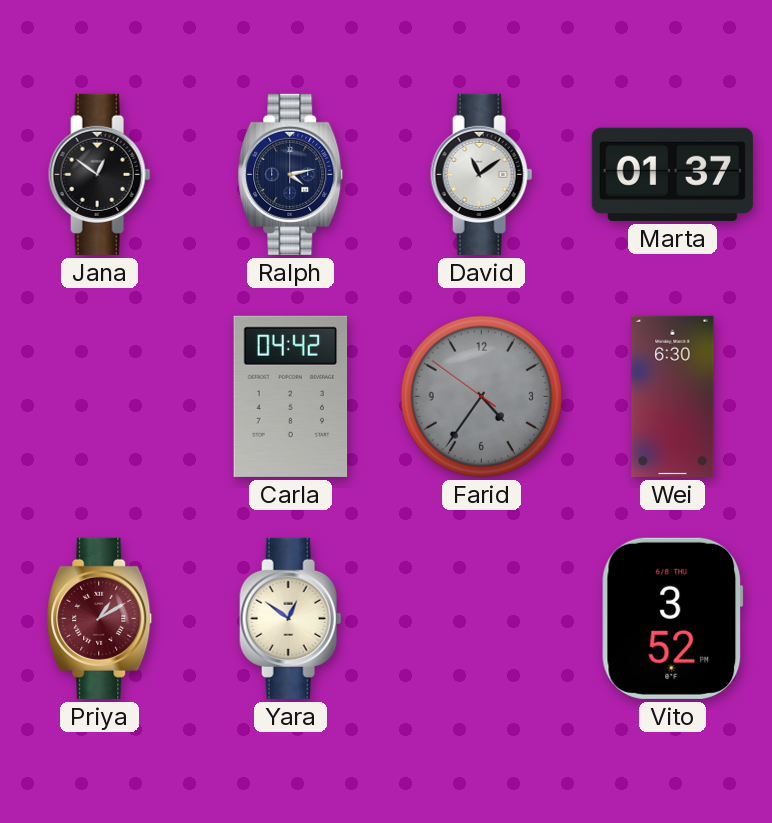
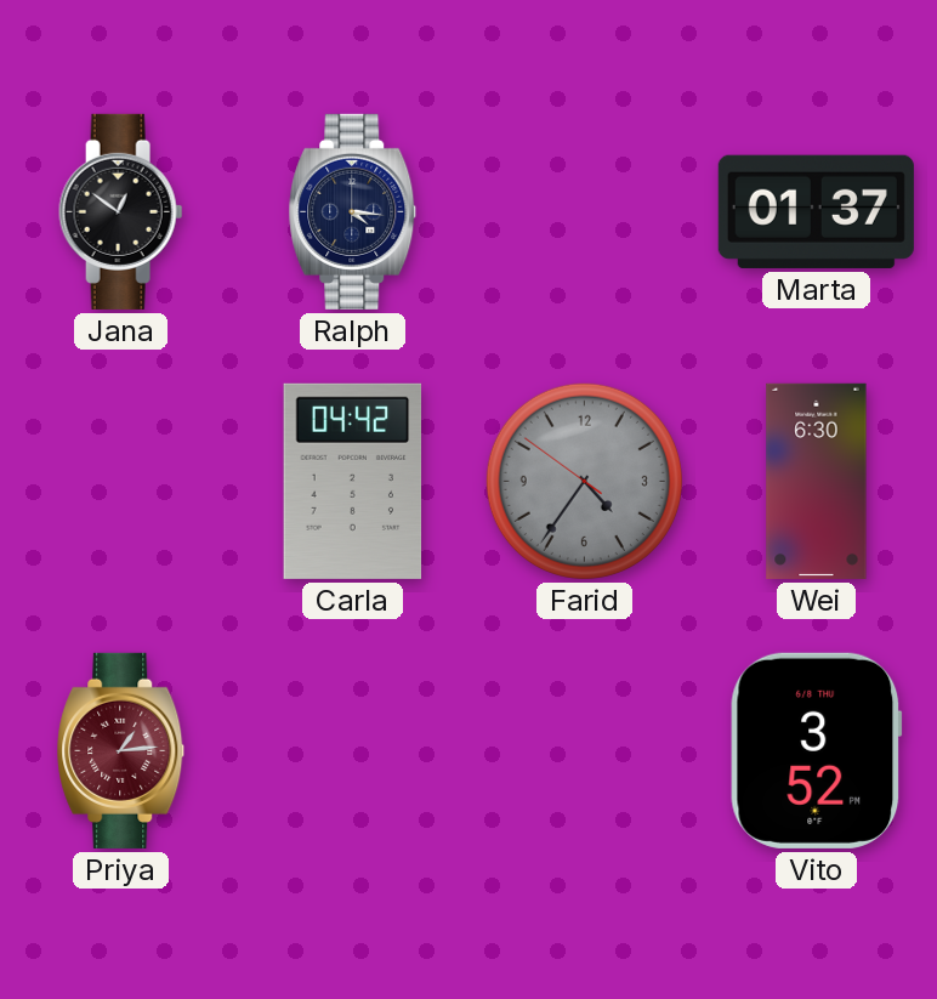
Ralph: 4:13 -> 4:16 (353, 211)
David: 11:09 -> none (482, 174)
Priya: 1:10 -> 1:14 (121, 750)
Yara: 12:51 -> none (291, 618)
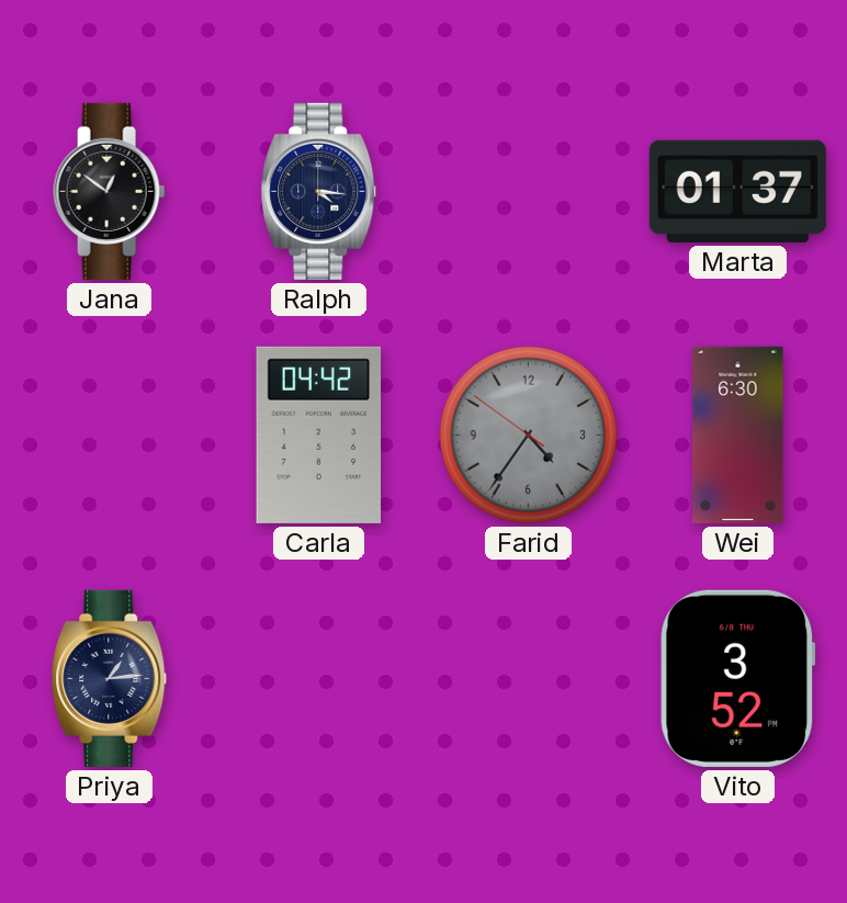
Priya dial: burgundy -> navy (110, 678)
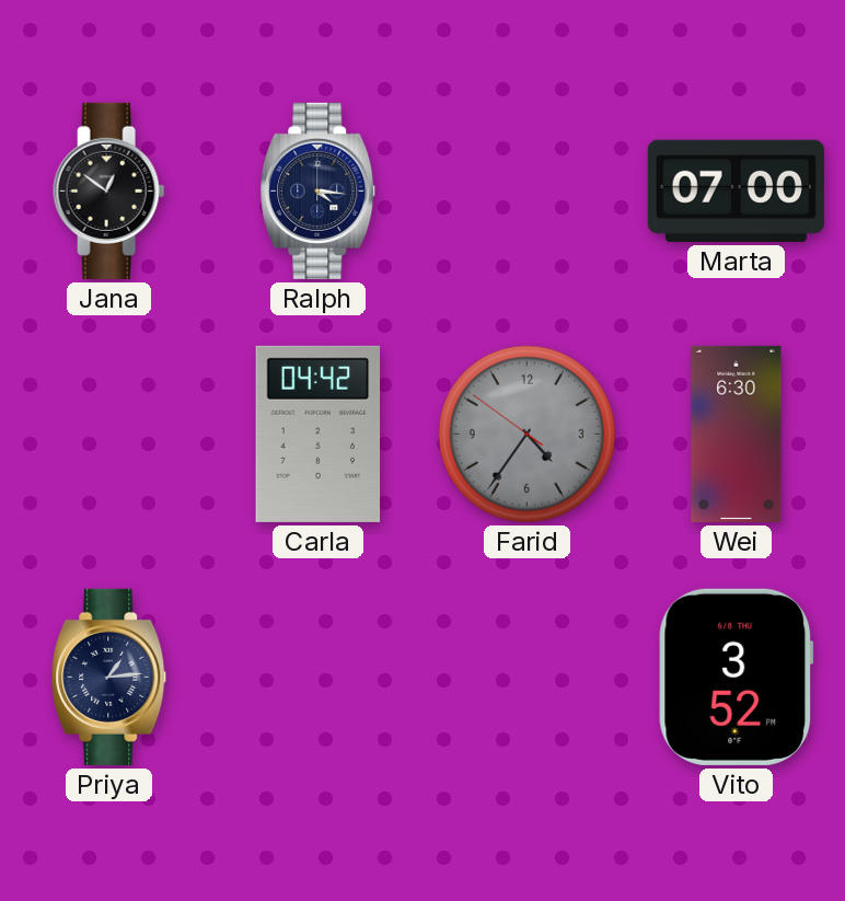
Marta: 01:37 -> 07:00 (736, 190)
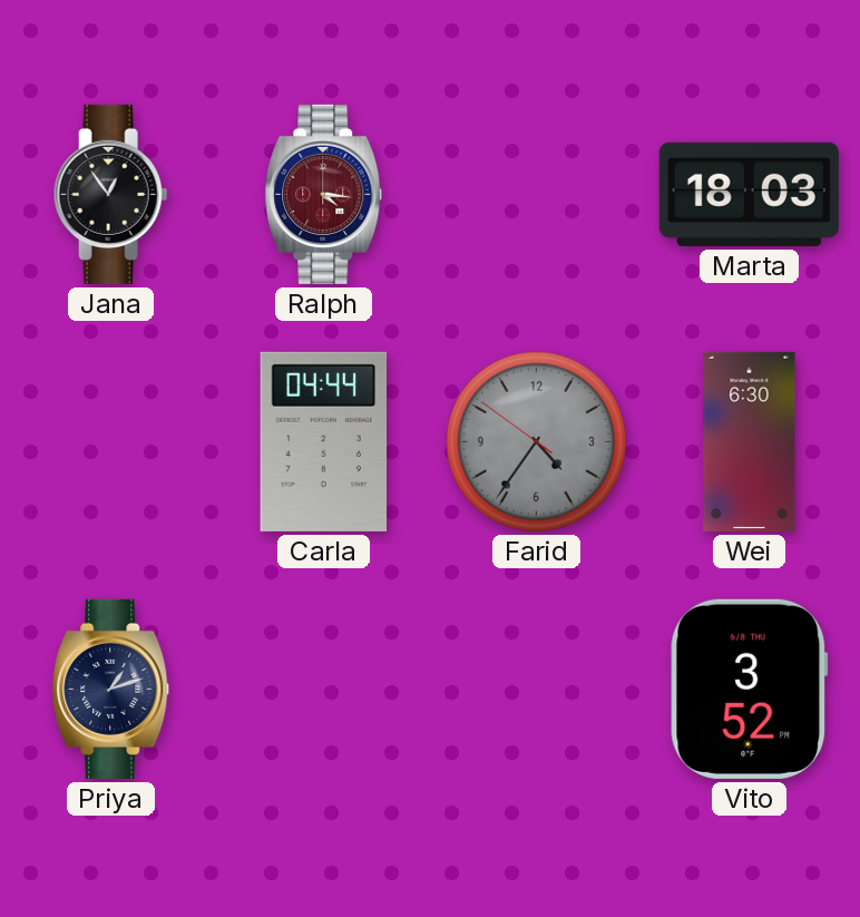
Jana: 12:51 -> 12:54 (111, 194)
Ralph dial: navy -> burgundy (324, 194)
Marta: 07:00 -> 18:03 (749, 194)
Carla: 04:42 -> 04:44 (324, 441)
Priya: 1:14 -> 1:12 (111, 689)
